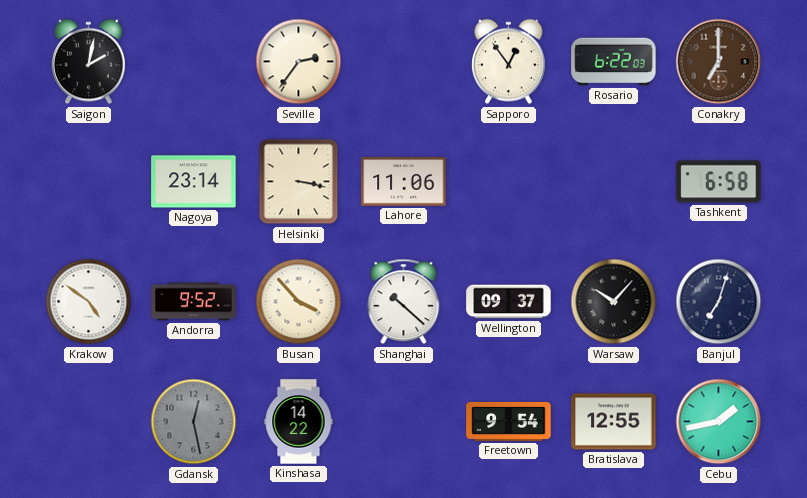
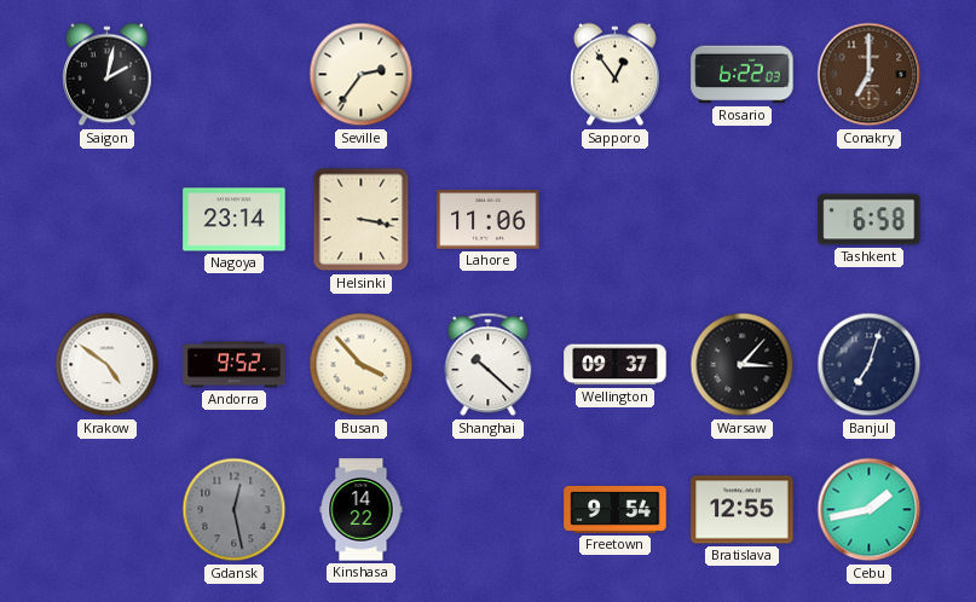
Warsaw: 10:07 -> 3:07 (743, 365)
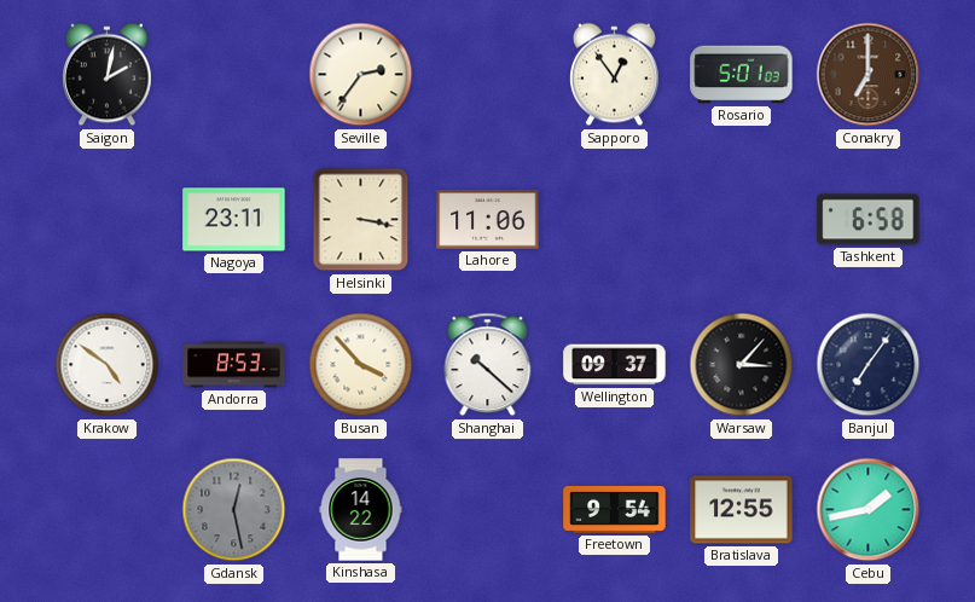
Rosario: 6:22 -> 5:01 (742, 75)
Nagoya: 23:14 -> 23:11 (234, 220)
Andorra: 9:52 -> 8:53 (234, 365)
Banjul: 7:03 -> 7:06 (869, 365)
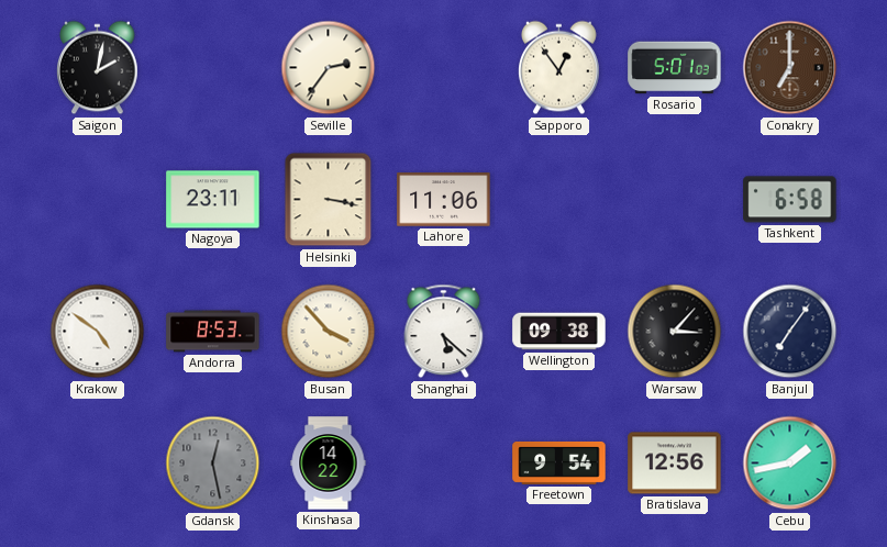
Shanghai: 10:22 -> 5:22 (444, 332)
Wellington: 09:37 -> 09:38 (559, 332)
Bratislava: 12:55 -> 12:56 (675, 464)
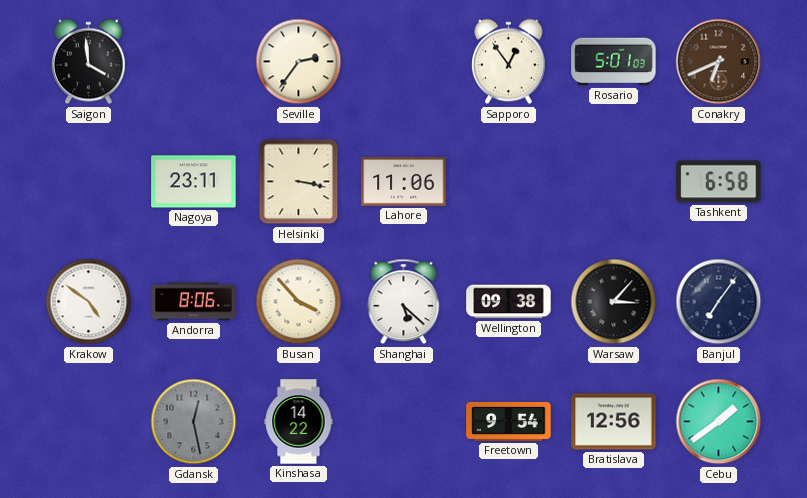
Saigon: 2:02 -> 3:59 (89, 62)
Conakry: 7:00 -> 6:41 (719, 62)
Andorra: 8:53 -> 8:06 (194, 302)
Cebu: 1:43 -> 1:39 (719, 422)
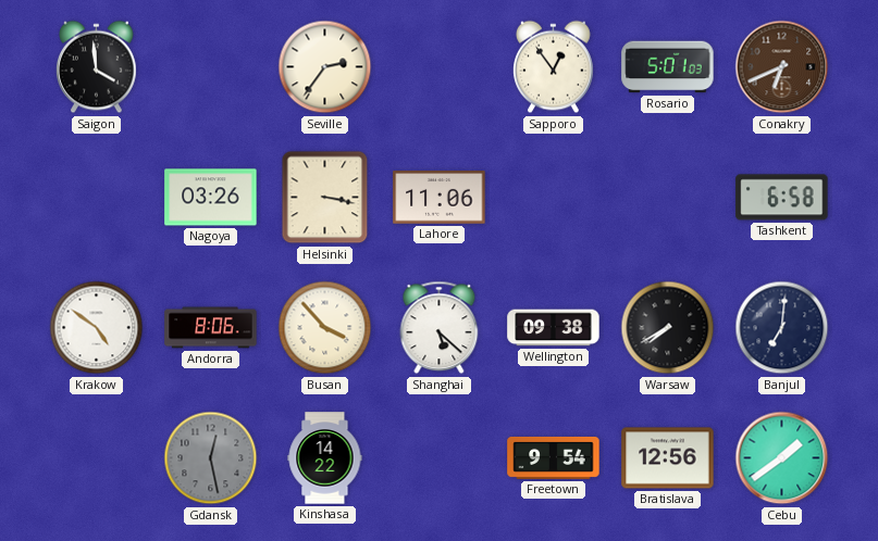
Nagoya: 23:11 -> 03:26 (211, 198)
Warsaw: 3:07 -> 7:40 (668, 328)
Banjul: 7:06 -> 7:01 (782, 328)
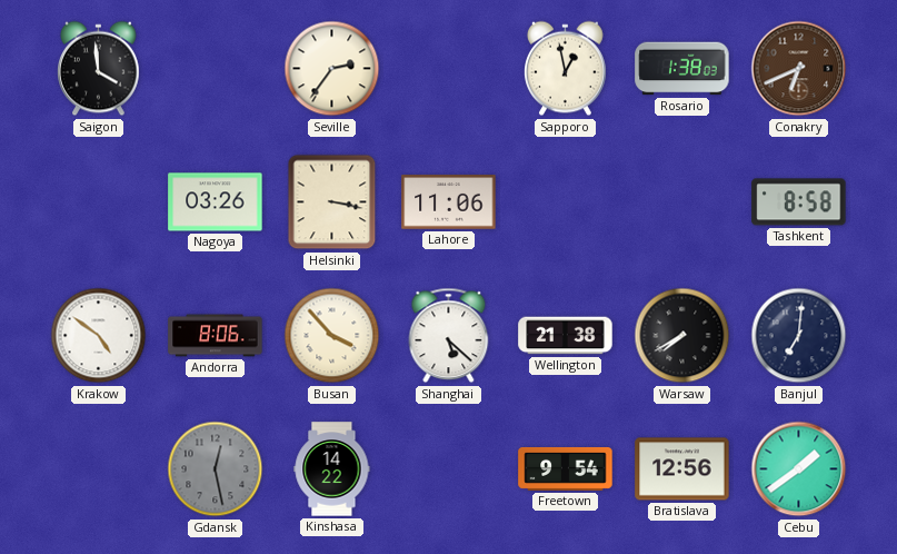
Sapporo: 12:54 -> 12:58 (566, 69)
Rosario: 5:01 -> 1:38 (682, 69)
Tashkent: 6:58 -> 8:58 (799, 202)
Wellington: 09:38 -> 21:38 (566, 336)
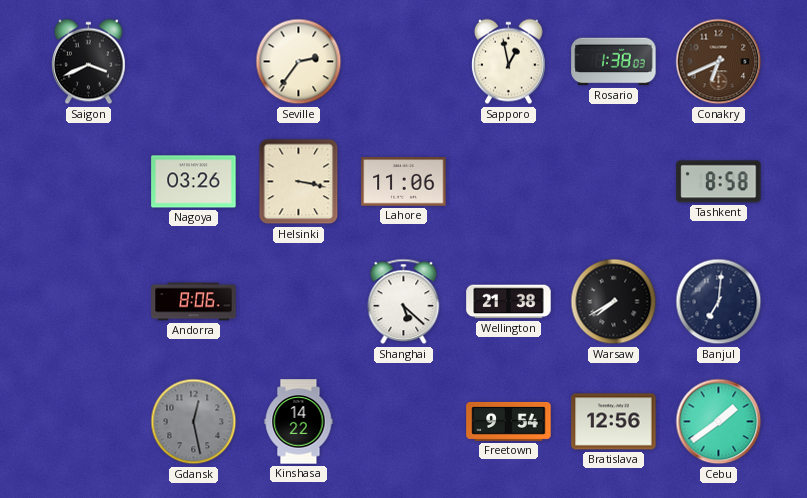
Saigon: 3:59 -> 3:41 (89, 62)
Krakow: 4:51 -> none (99, 336)
Busan: 3:53 -> none (332, 336)
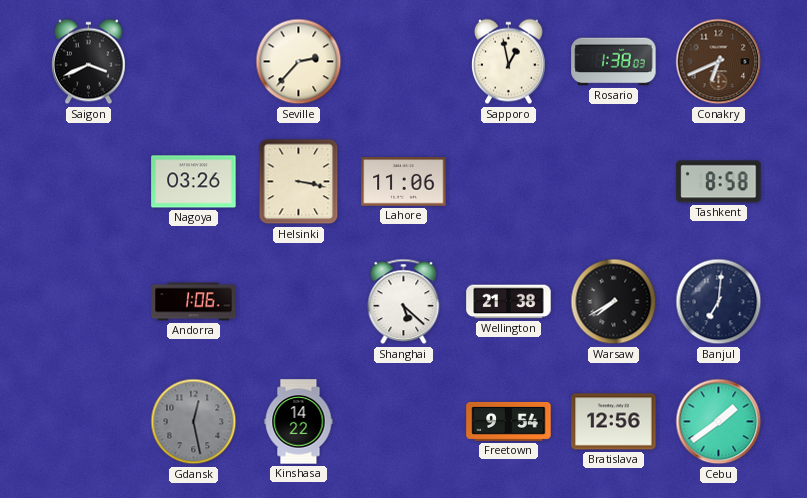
Seville: 2:36 -> 2:37 (299, 62)
Andorra: 8:06 -> 1:06 (194, 302)
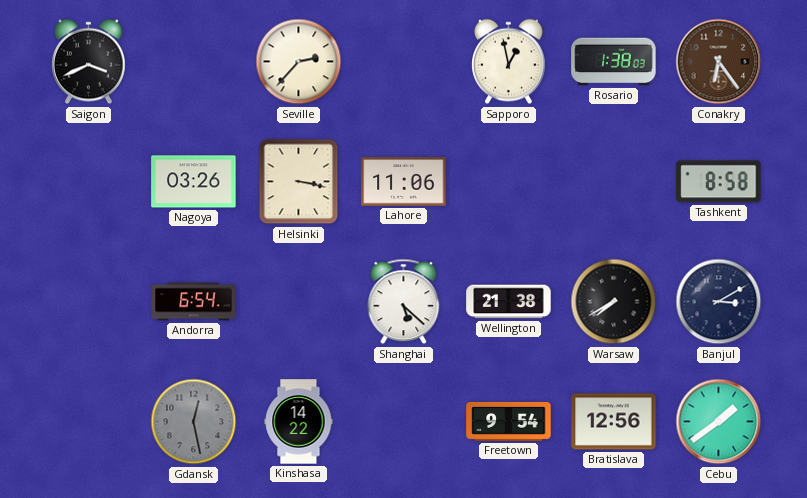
Conakry: 6:41 -> 6:24 (719, 62)
Andorra: 1:06 -> 6:54 (194, 302)
Banjul: 7:01 -> 3:10 (719, 302)
